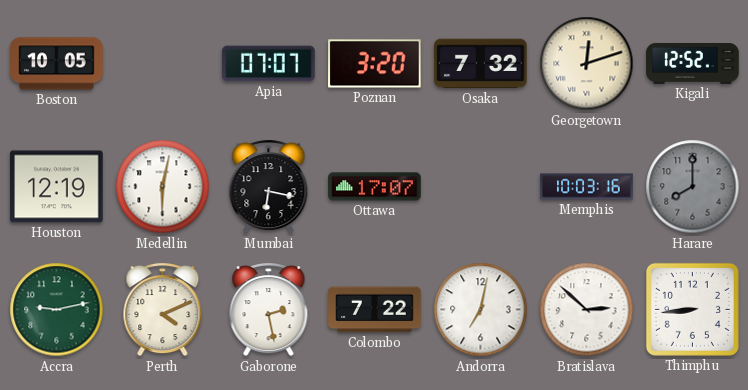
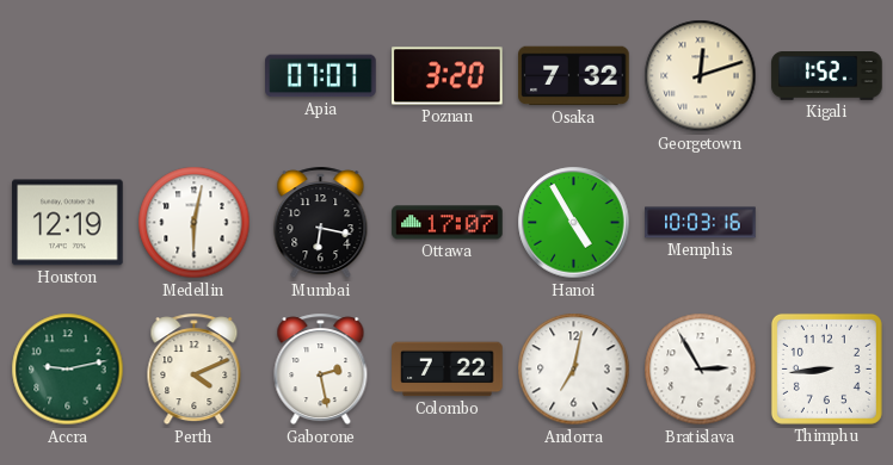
Boston: 10:05 -> none (57, 64)
Kigali: 12:52 -> 1:52 (827, 76)
Hanoi: none -> 4:55 (574, 223)
Harare: 8:00 -> none (693, 187)
Bratislava: 2:52 -> 2:55 (701, 370)
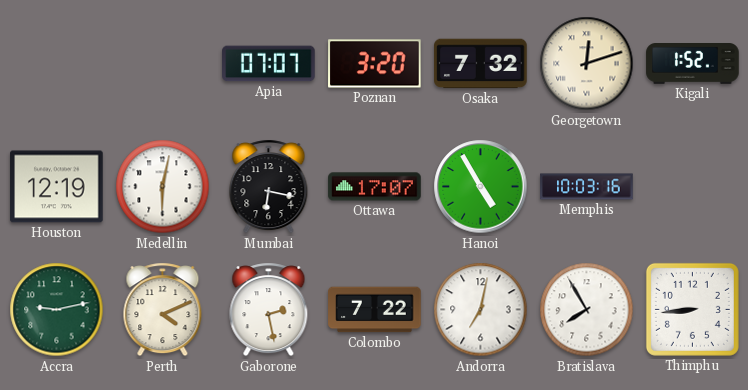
Bratislava: 2:55 -> 7:55 (587, 310)
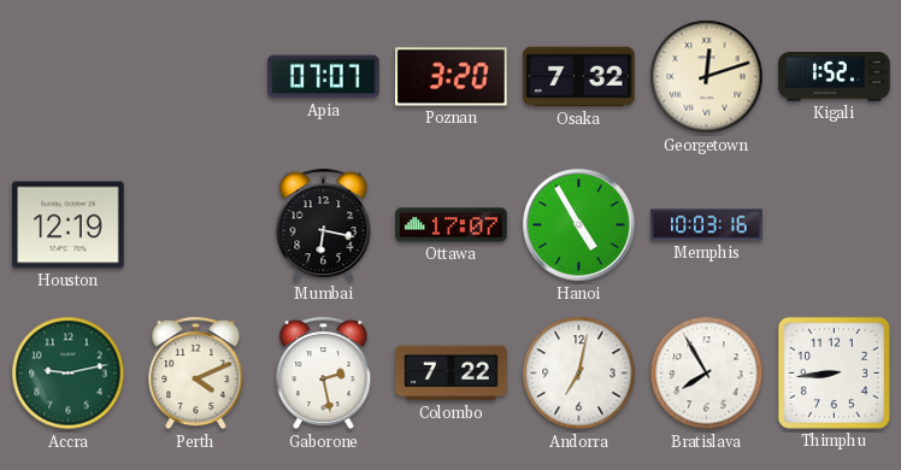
Medellin: 6:02 -> none (163, 187)
